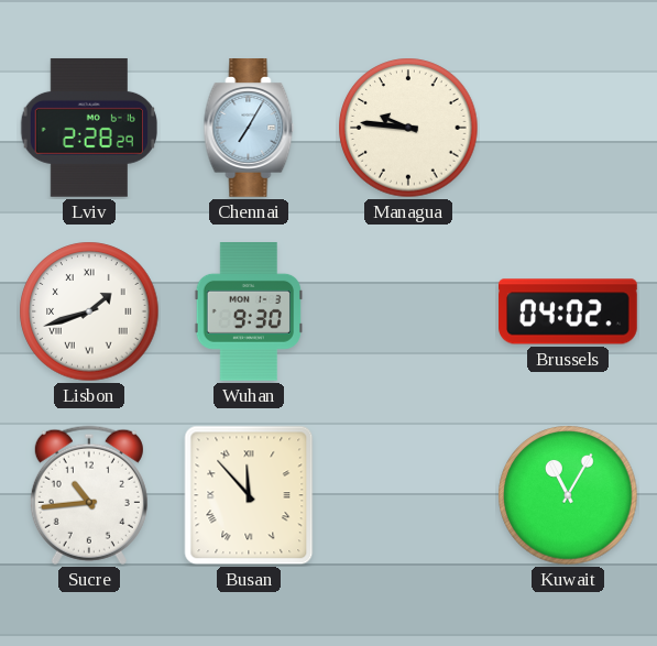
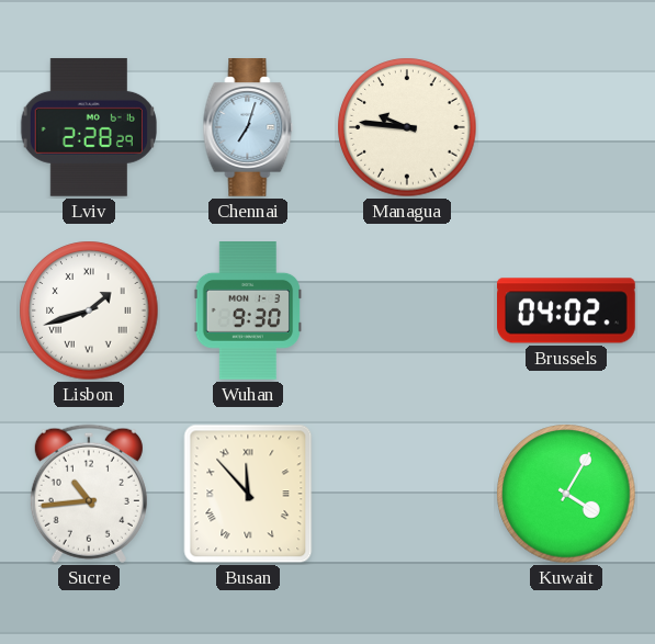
Chennai: 7:05 -> 7:03 (248, 128)
Kuwait: 11:05 -> 4:05 (566, 494)
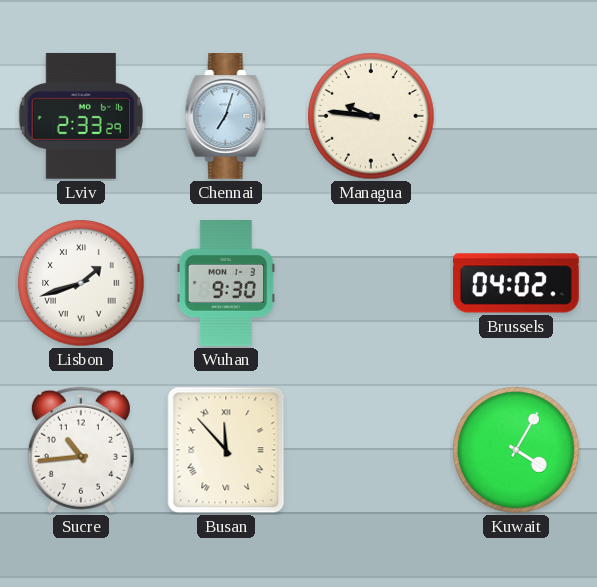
Lviv: 2:28 -> 2:33 (81, 116)
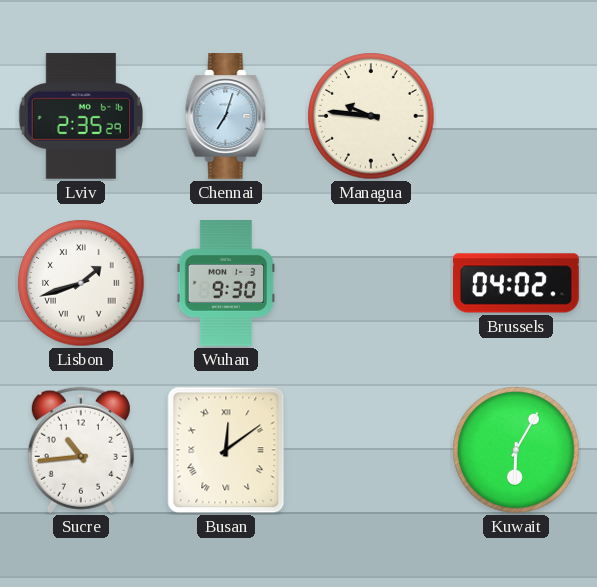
Lviv: 2:33 -> 2:35 (81, 116)
Busan: 11:53 -> 12:09 (226, 450)
Kuwait: 4:05 -> 6:05 (516, 450)
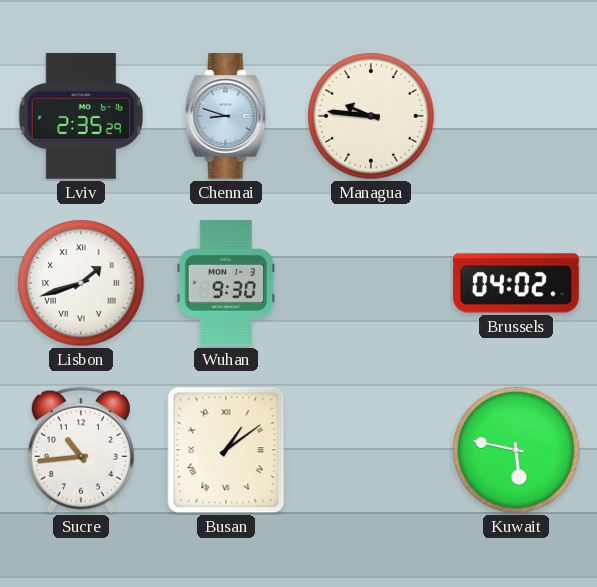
Chennai: 7:03 -> 8:48 (226, 117)
Busan: 12:09 -> 1:09 (226, 450)
Kuwait: 6:05 -> 5:47 (516, 450)
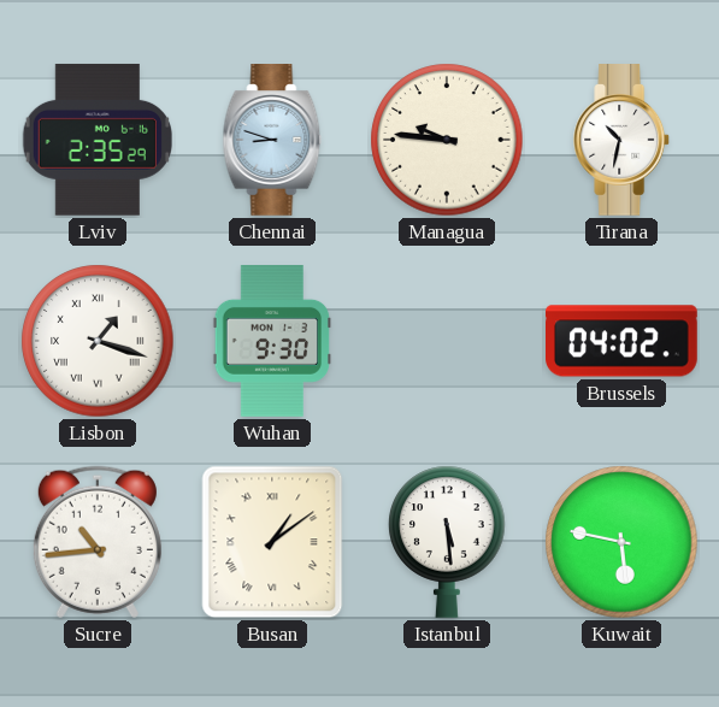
Tirana: none -> 10:32 (623, 141)
Lisbon: 1:42 -> 1:18 (98, 341)
Istanbul: none -> 5:29 (447, 542)
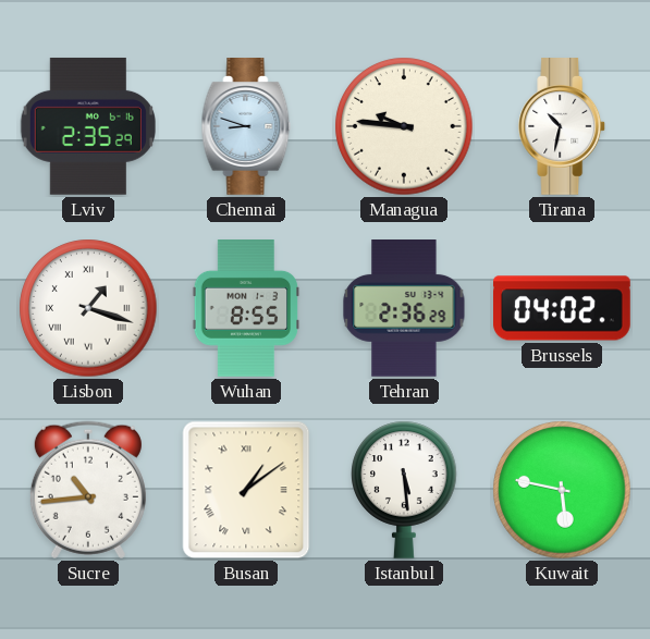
Wuhan: 9:30 -> 8:55 (246, 309)
Tehran: none -> 2:36 (404, 309)
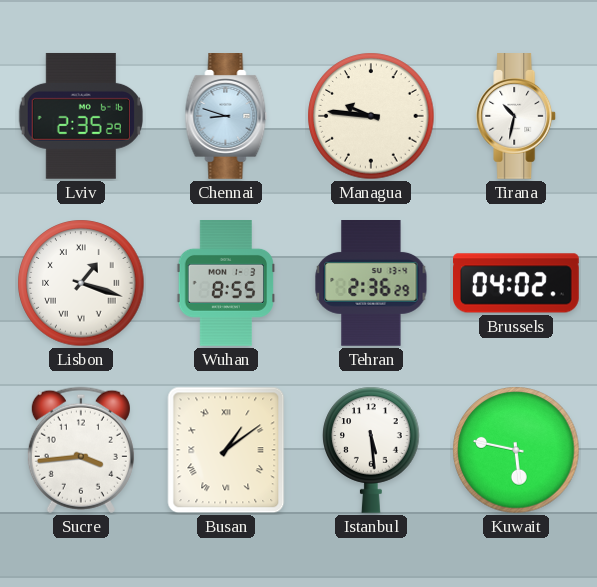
Sucre: 10:44 -> 3:44 (81, 450)
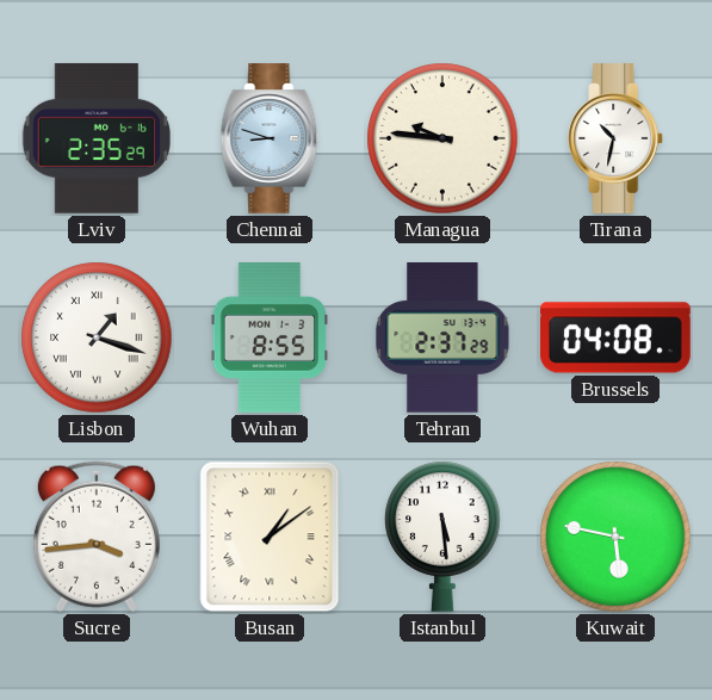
Tehran: 2:36 -> 2:37 (442, 339)
Brussels: 04:02 -> 04:08 (617, 337)
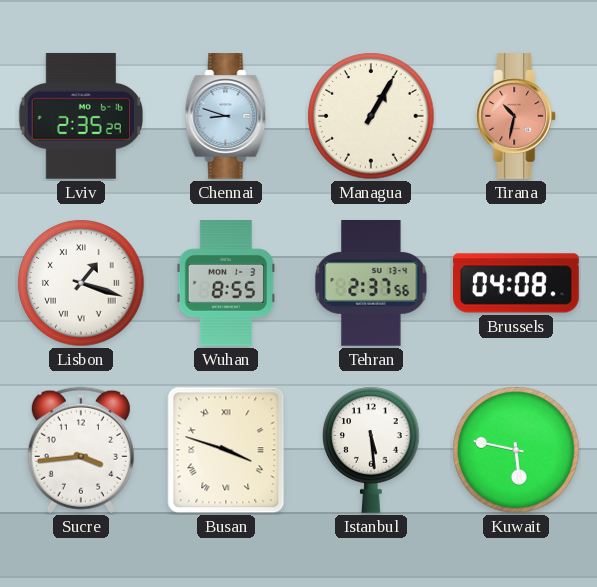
Managua: 9:46 -> 1:05 (371, 116)
Tirana dial: white -> salmon (517, 117)
Tehran: 2:37:29 -> 2:37:56 (371, 284)
Busan: 1:09 -> 3:48 (226, 450)
